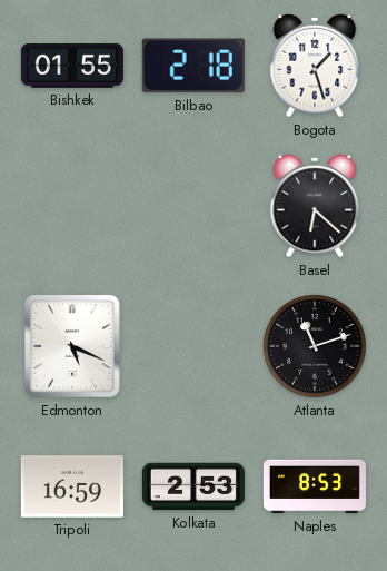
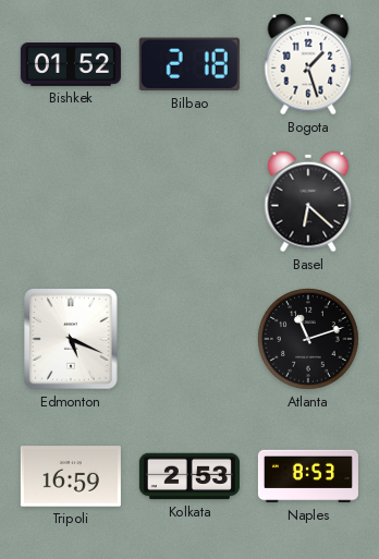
Bishkek: 01:55 -> 01:52 (71, 65)
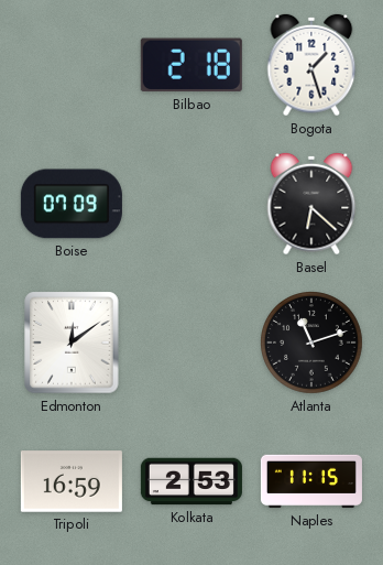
Bishkek: 01:52 -> none (71, 65)
Boise: none -> 07:09 (72, 204)
Edmonton: 5:19 -> 12:09 (72, 343)
Naples: 8:53 -> 11:15 (311, 481)
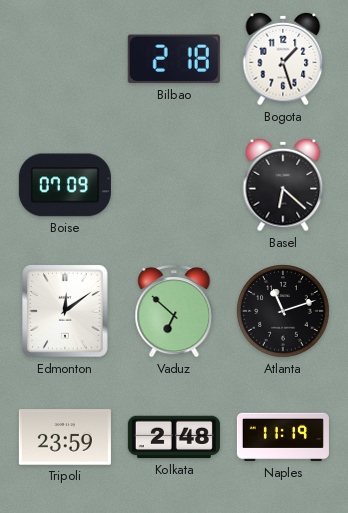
Vaduz: none -> 6:52 (174, 312)
Tripoli: 16:59 -> 23:59 (65, 437)
Kolkata: 2:53 -> 2:48 (174, 437)
Naples: 11:15 -> 11:19 (283, 437)
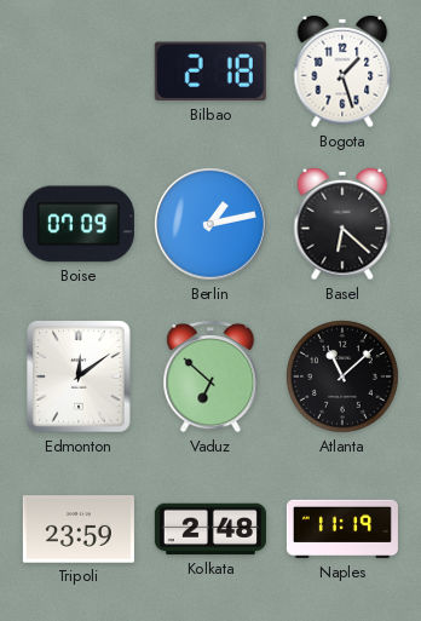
Berlin: none -> 1:13 (211, 224)
Atlanta: 11:12 -> 11:08 (344, 378)
